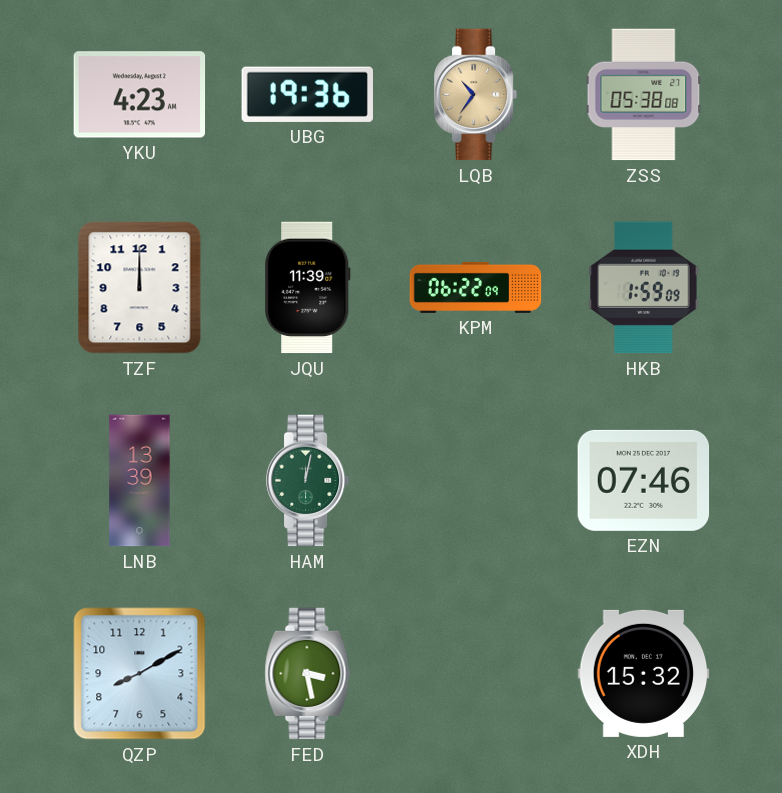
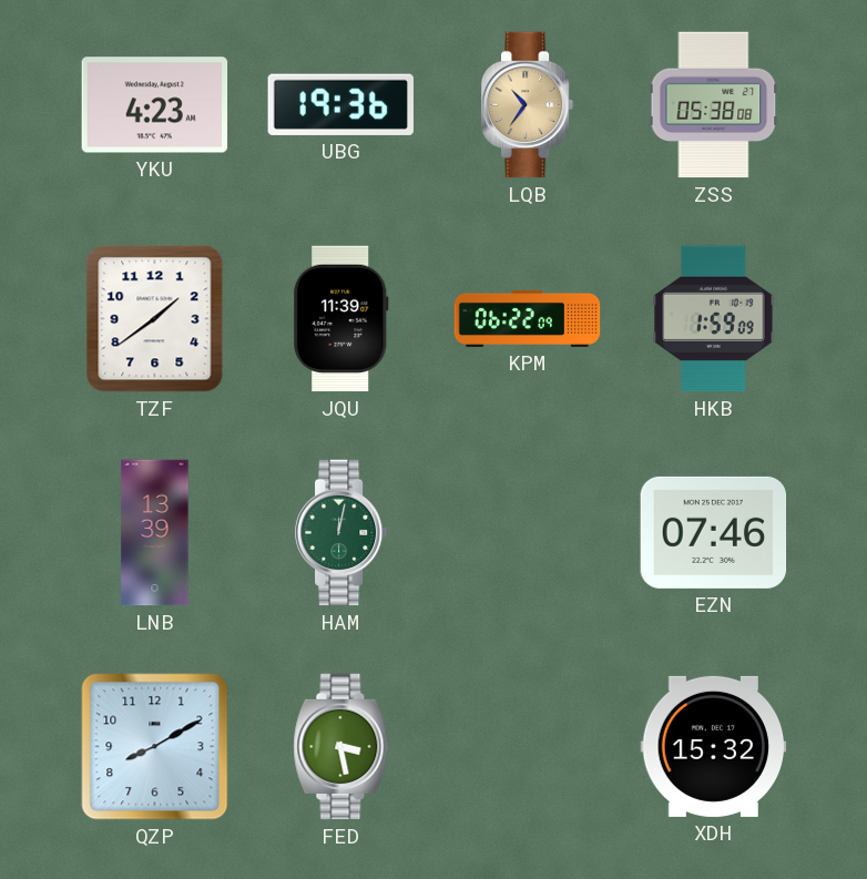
TZF: 12:00 -> 1:39 (155, 319)
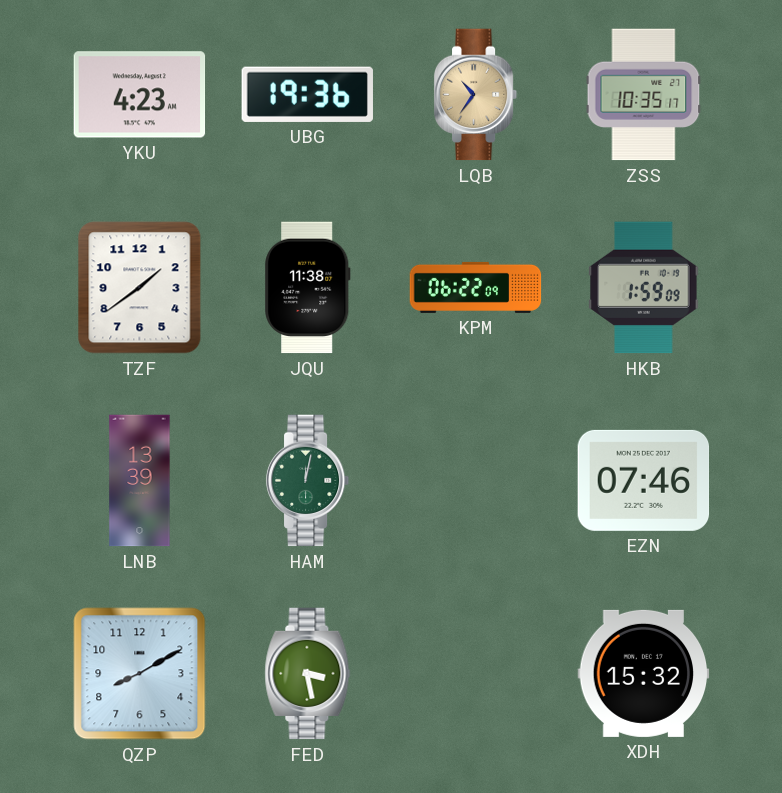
ZSS: 05:38 -> 10:35 (644, 95)
JQU: 11:39 -> 11:38 (308, 288)
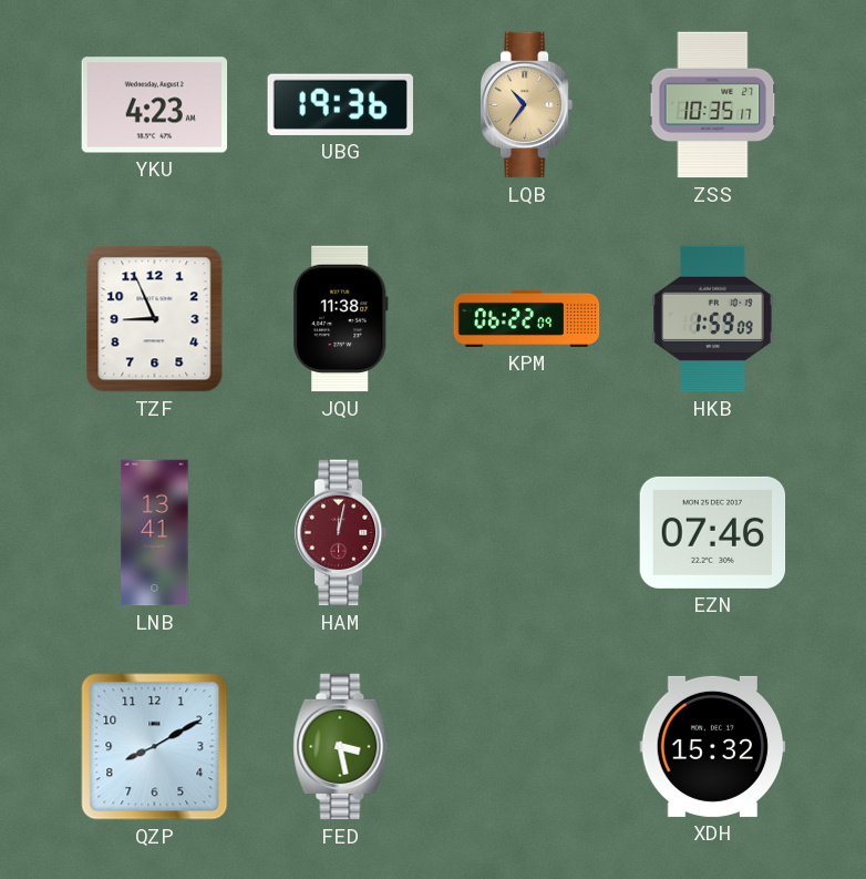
TZF: 1:39 -> 8:56 (155, 319)
LNB: 13:39 -> 13:41 (155, 533)
HAM dial: green -> burgundy (341, 533)
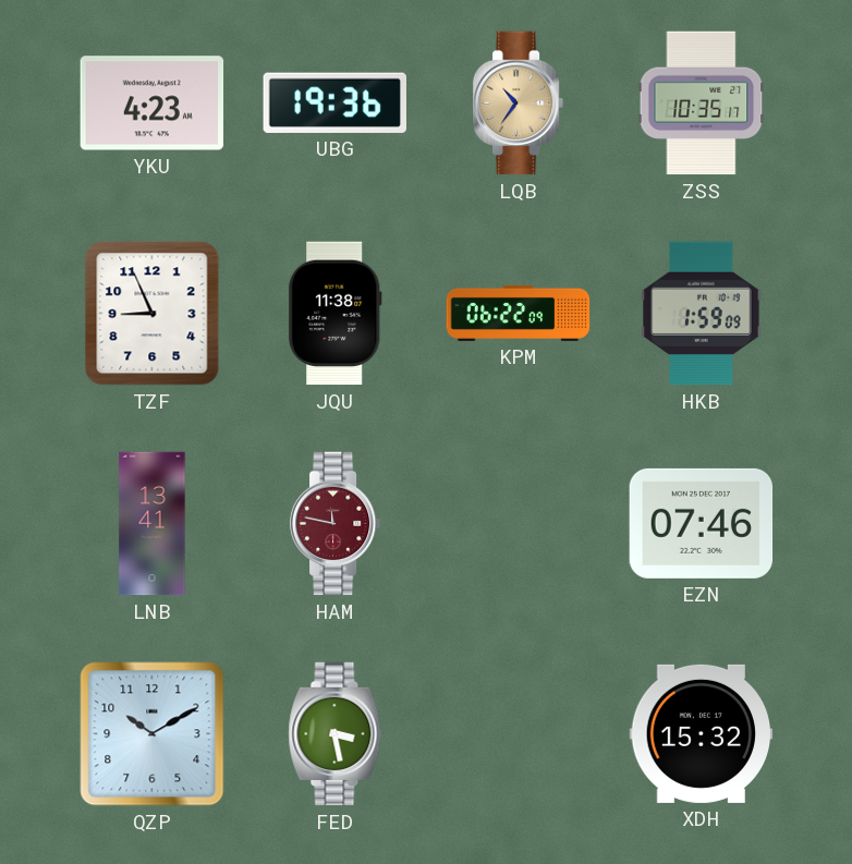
HAM: 12:02 -> 11:47 (336, 524)
QZP: 8:10 -> 10:10 (153, 734)
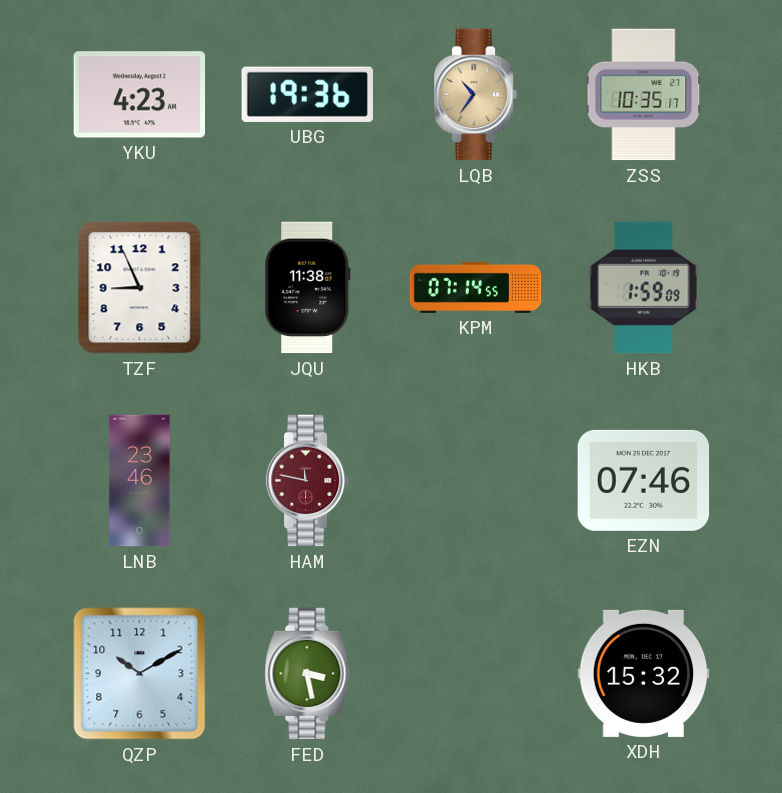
KPM: 06:22 -> 07:14 (476, 287)
LNB: 13:41 -> 23:46 (140, 481)
